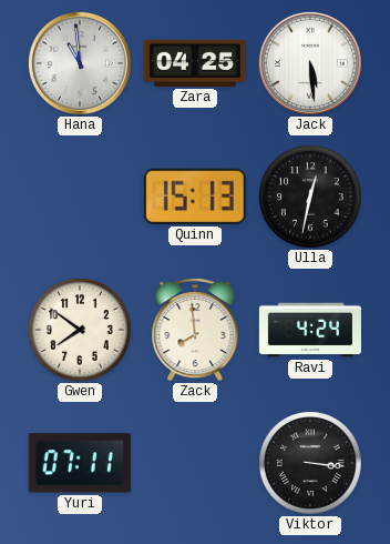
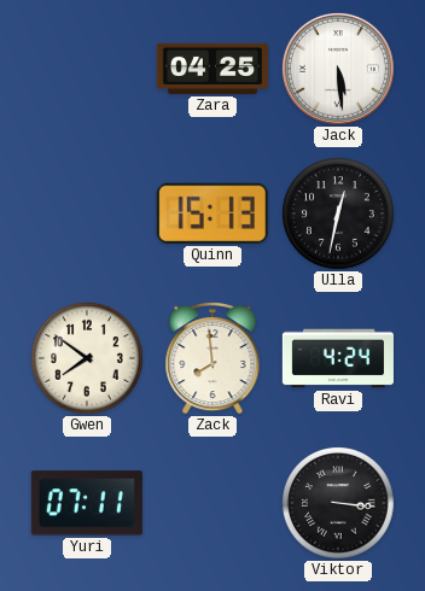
Hana: 10:59 -> none (80, 63)
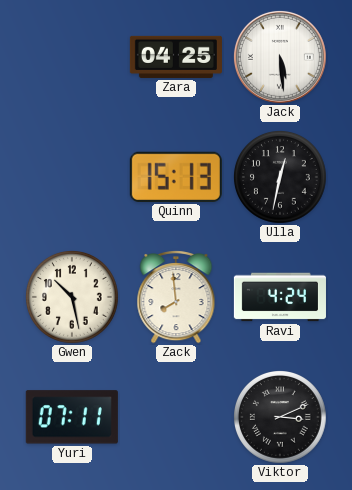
Gwen: 7:51 -> 10:28 (73, 298)
Viktor: 3:16 -> 3:11 (281, 418)
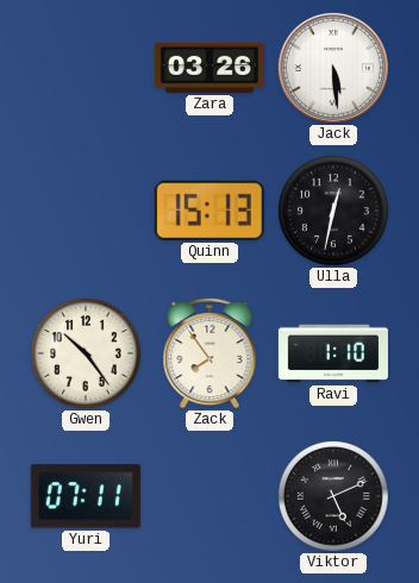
Zara: 04:25 -> 03:26 (209, 68)
Gwen: 10:28 -> 10:24 (87, 355)
Zack: 7:59 -> 7:54 (209, 353)
Ravi: 4:24 -> 1:10 (333, 353)
Viktor: 3:11 -> 5:11 (334, 497)
